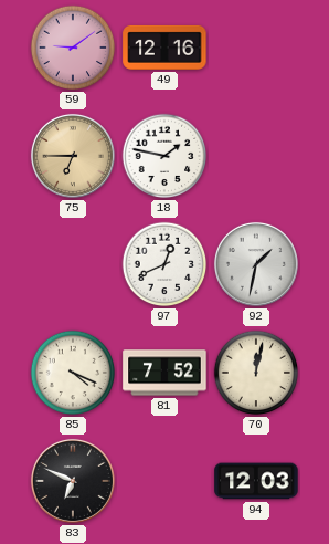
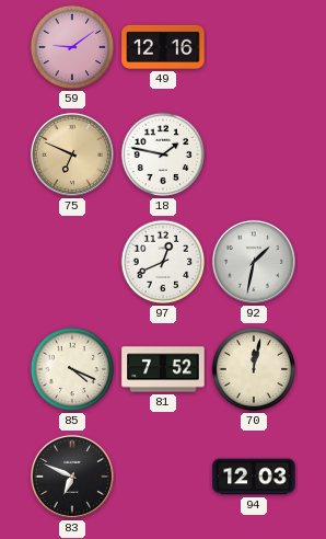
75: 6:45 -> 6:49 (72, 154)
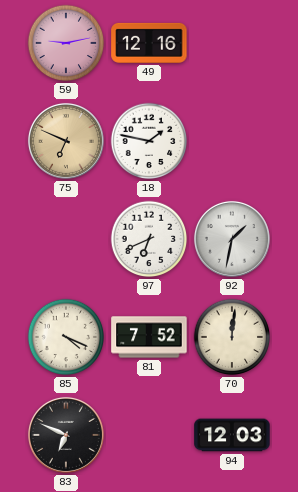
59: 9:09 -> 9:13 (66, 43)
97: 12:41 -> 6:41 (149, 239)
70: 12:02 -> 12:01 (232, 337)
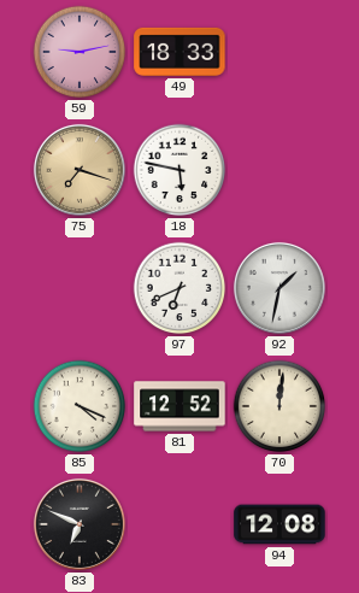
49: 12:16 -> 18:33 (179, 52)
75: 6:49 -> 7:18 (80, 170)
18: 1:47 -> 5:47 (179, 170)
81: 7:52 -> 12:52 (179, 406)
94: 12:03 -> 12:08 (279, 524)
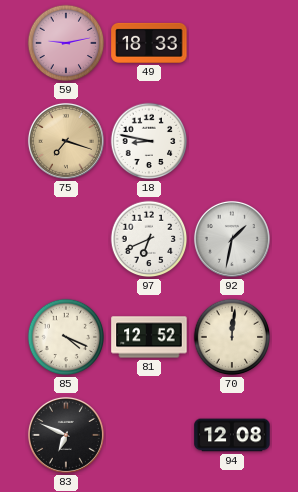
18: 5:47 -> 8:47 (149, 141)
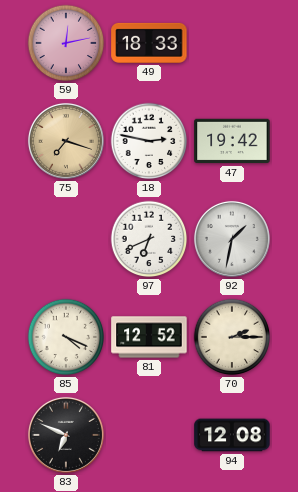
59: 9:13 -> 12:13 (66, 43)
18: 8:47 -> 2:47 (149, 141)
47: none -> 19:42 (232, 141)
70: 12:01 -> 2:15 (232, 337)
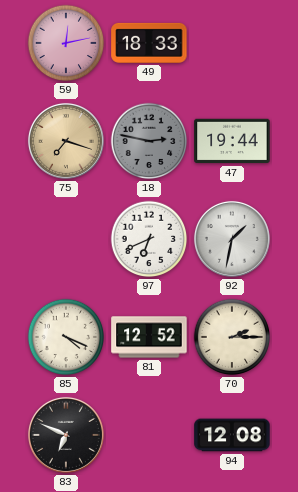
18 dial: white -> grey (149, 141)
47: 19:42 -> 19:44 (232, 141)
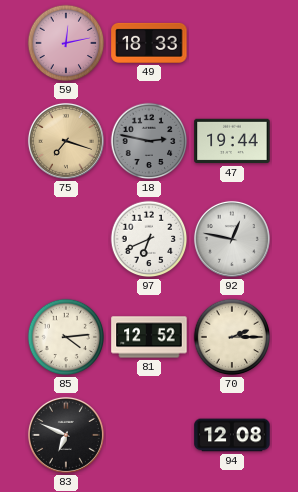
92: 1:32 -> 12:47 (232, 239)
85: 4:19 -> 4:14 (66, 337)
